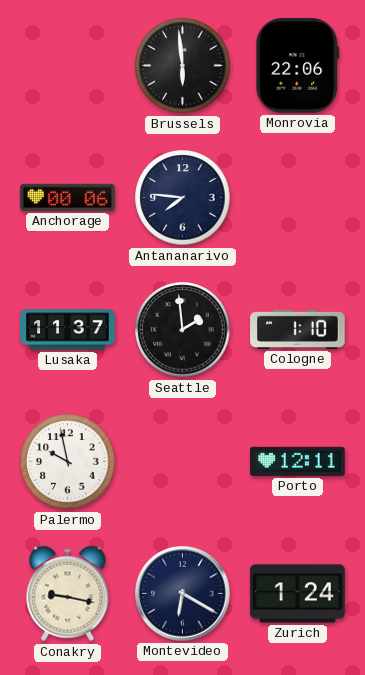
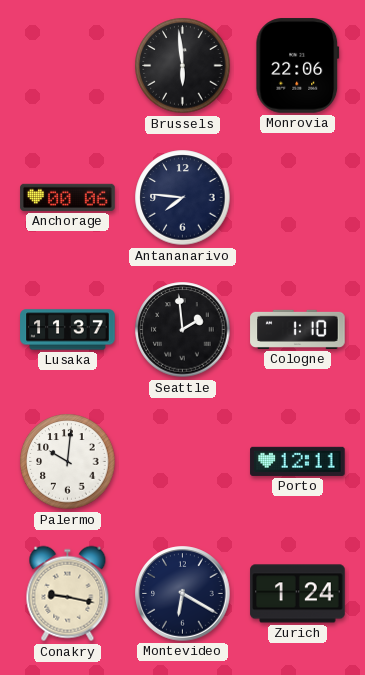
Palermo: 9:58 -> 10:01 (68, 462)
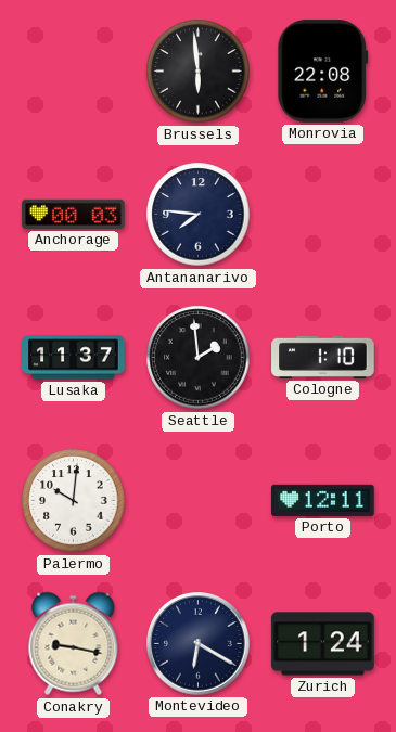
Monrovia: 22:06 -> 22:08 (323, 72)
Anchorage: 00:06 -> 00:03 (74, 214)
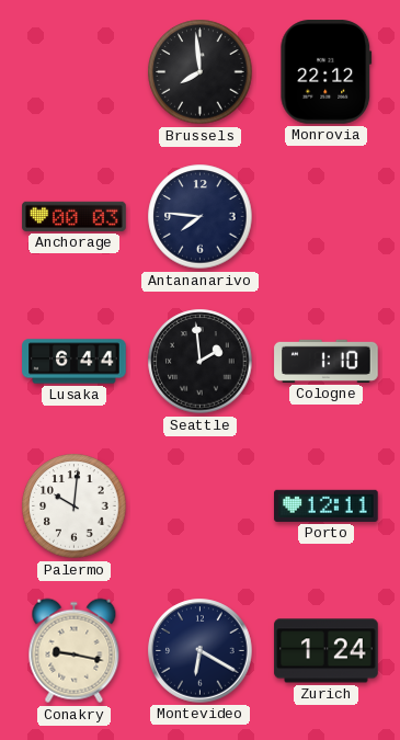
Brussels: 5:59 -> 7:59 (201, 72)
Monrovia: 22:08 -> 22:12 (327, 72)
Lusaka: 11:37 -> 6:44 (75, 362)
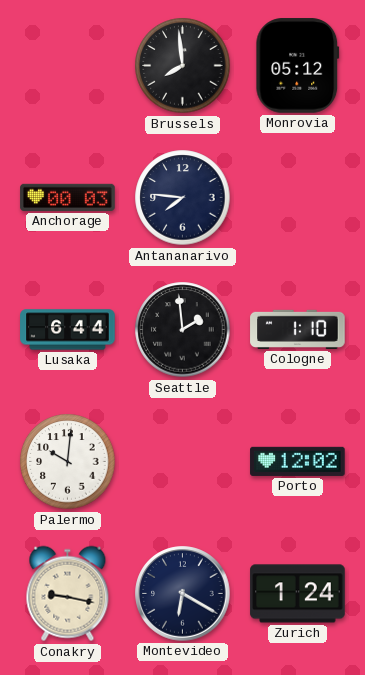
Monrovia: 22:12 -> 05:12 (298, 66)
Porto: 12:11 -> 12:02 (298, 461)
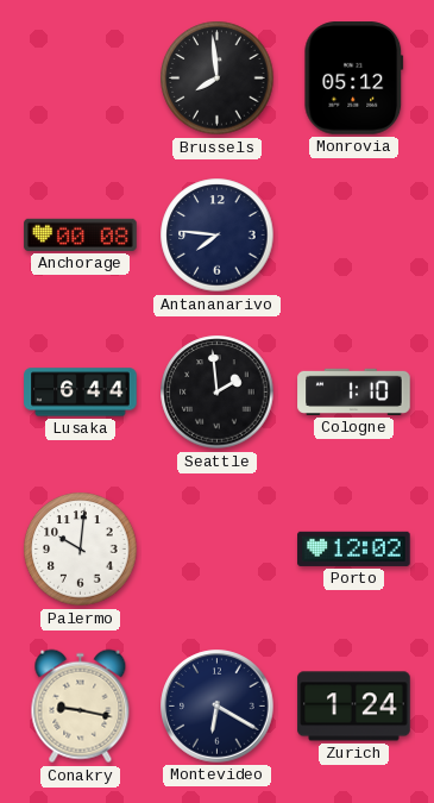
Anchorage: 00:03 -> 00:08 (81, 234)
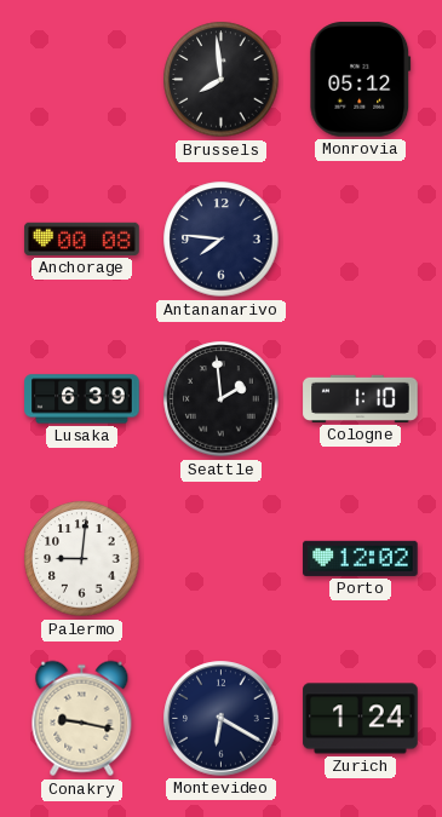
Lusaka: 6:44 -> 6:39 (82, 399)
Palermo: 10:01 -> 9:01 (82, 559)
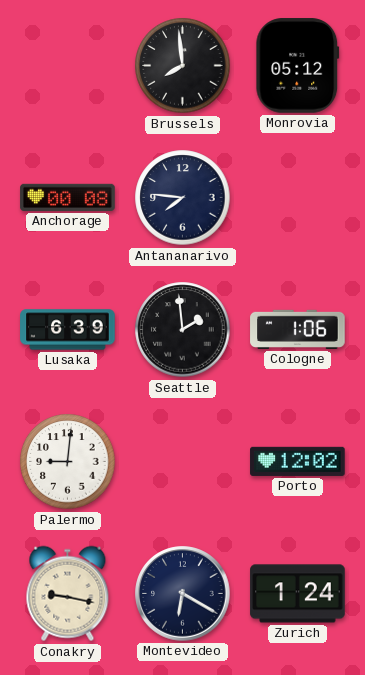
Cologne: 1:10 -> 1:06 (298, 329)
